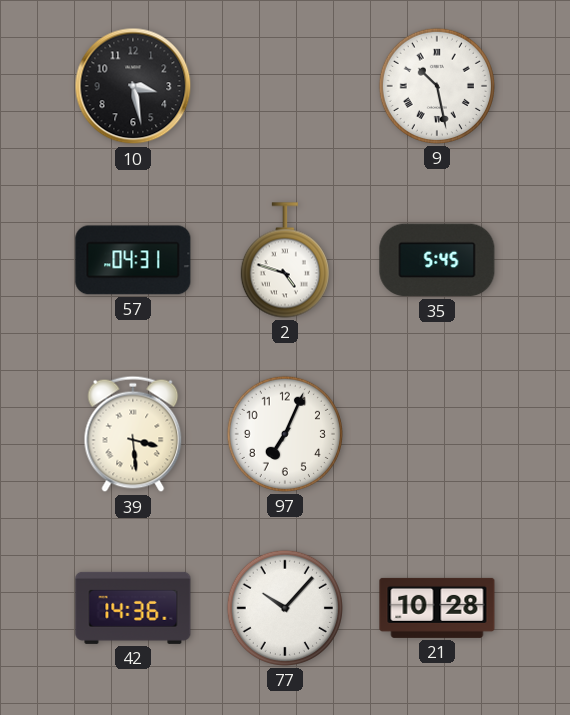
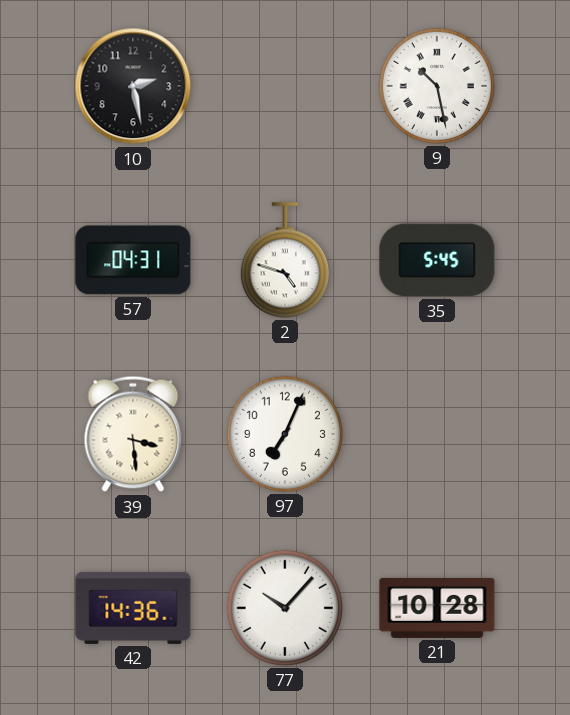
10: 3:28 -> 2:28 (133, 86)
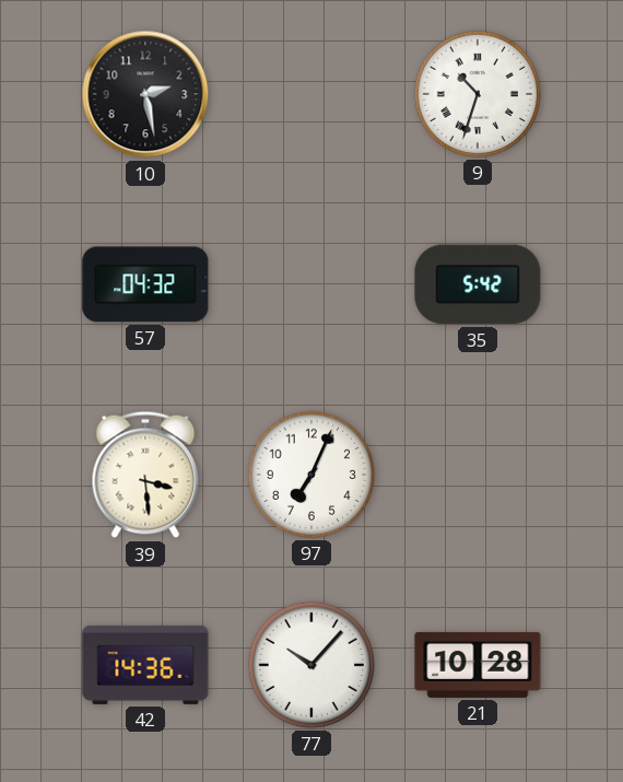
9: 10:28 -> 10:33 (478, 94)
57: 04:31 -> 04:32 (145, 284)
2: 4:48 -> none (285, 260)
35: 5:45 -> 5:42 (478, 284)
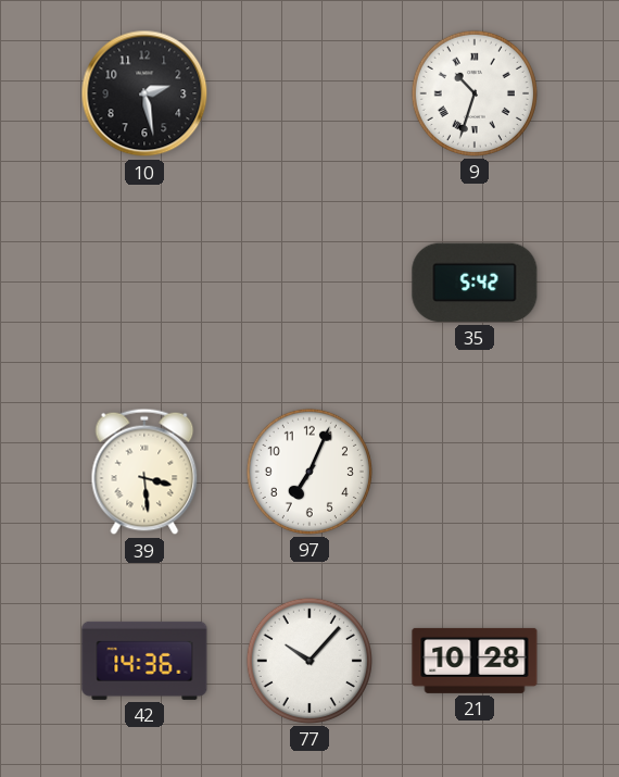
57: 04:32 -> none (145, 284)
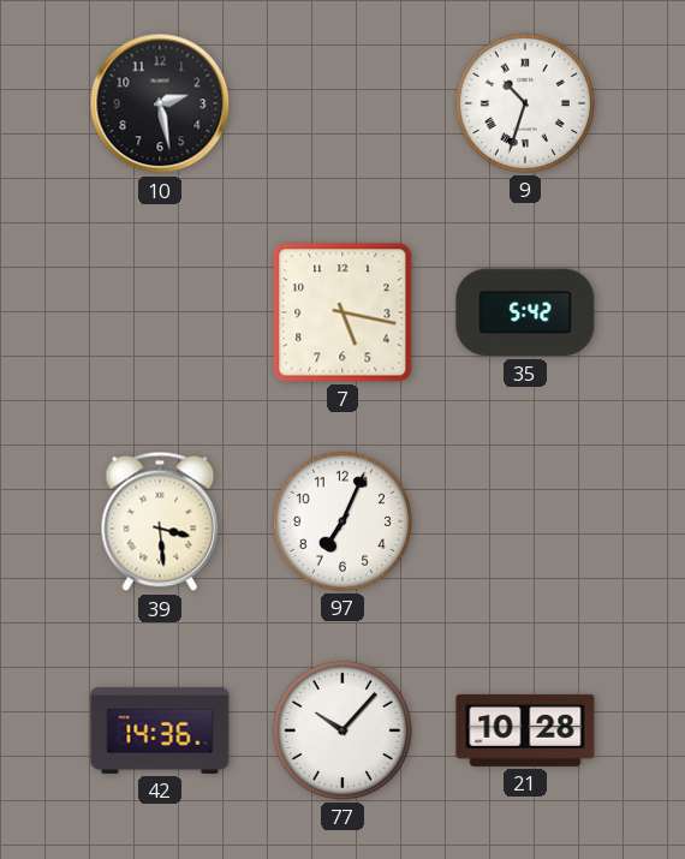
7: none -> 5:17 (342, 312)
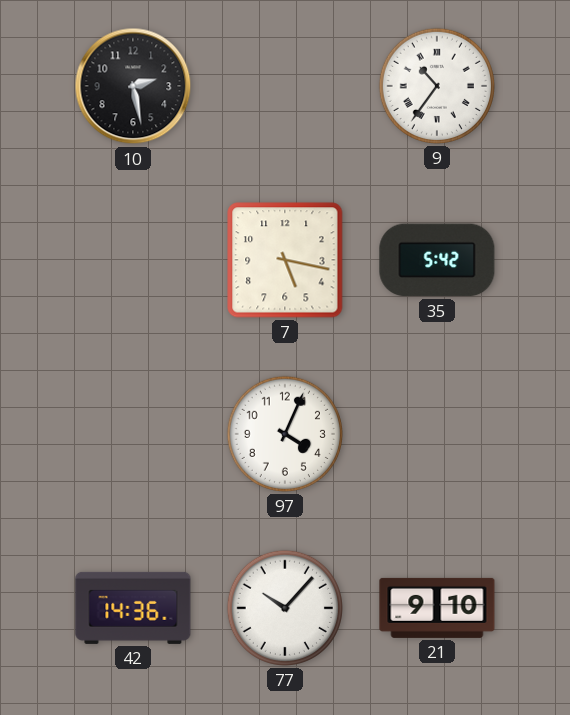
9: 10:33 -> 10:36 (437, 86)
39: 3:29 -> none (160, 521)
97: 7:04 -> 4:04 (285, 434)
21: 10:28 -> 9:10 (437, 608)
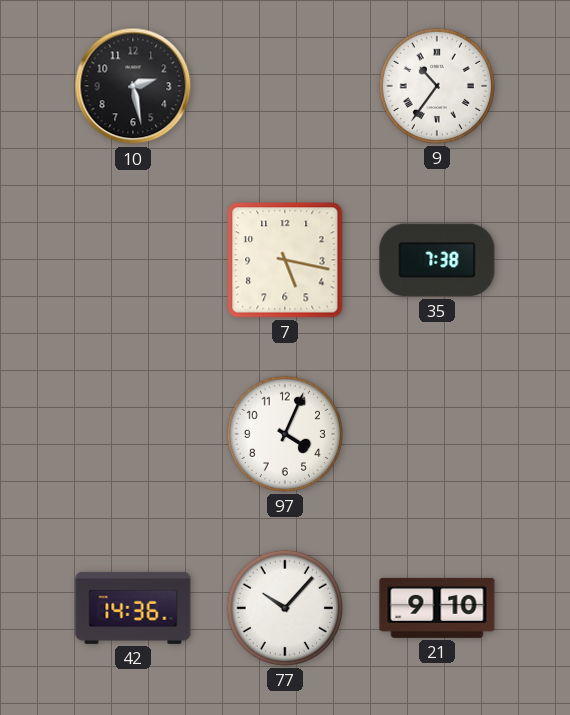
35: 5:42 -> 7:38 (437, 260)
